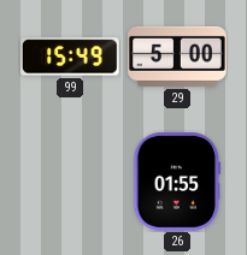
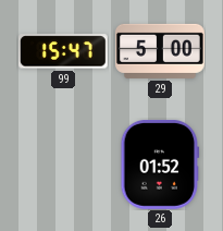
99: 15:49 -> 15:47 (63, 51)
26: 01:55 -> 01:52 (160, 166)
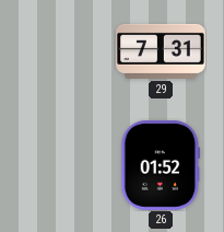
99: 15:47 -> none (63, 51)
29: 5:00 -> 7:31 (162, 51)
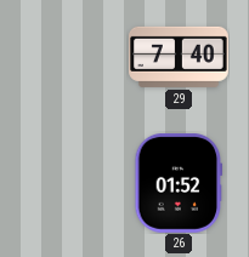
29: 7:31 -> 7:40 (180, 57)
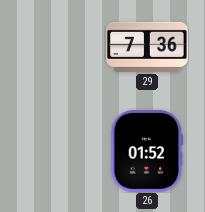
29: 7:40 -> 7:36 (148, 47)
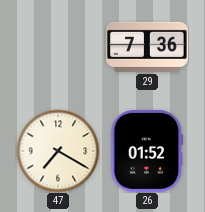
47: none -> 7:20 (58, 151)
